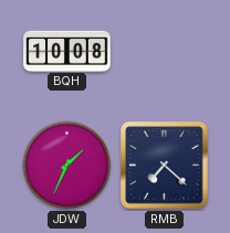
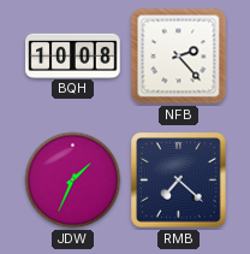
NFB: none -> 2:23 (179, 57)
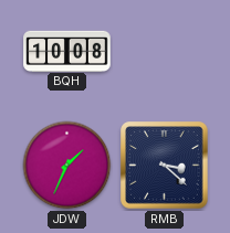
NFB: 2:23 -> none (179, 57)
RMB: 7:22 -> 3:22 (165, 166)
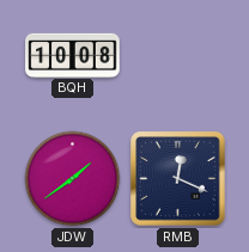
JDW: 1:34 -> 1:39 (73, 179)
RMB: 3:22 -> 12:19 (178, 179)
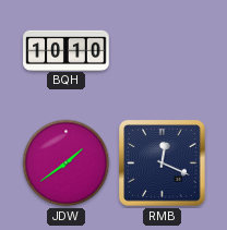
BQH: 10:08 -> 10:10 (67, 50)
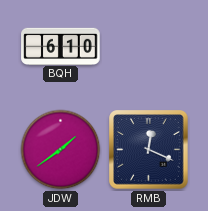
BQH: 10:10 -> 6:10 (61, 46)
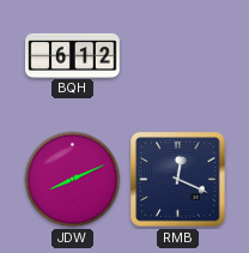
BQH: 6:10 -> 6:12 (73, 55)
JDW: 1:39 -> 8:11 (73, 180)
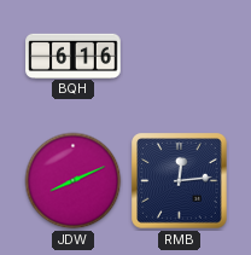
BQH: 6:12 -> 6:16 (74, 56)
RMB: 12:19 -> 12:14 (180, 181)
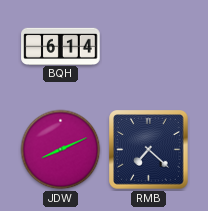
BQH: 6:16 -> 6:14 (61, 46)
RMB: 12:14 -> 7:22 (149, 150)
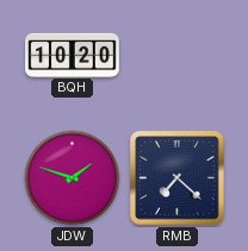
BQH: 6:14 -> 10:20 (73, 55)
JDW: 8:11 -> 1:48 (73, 178)
